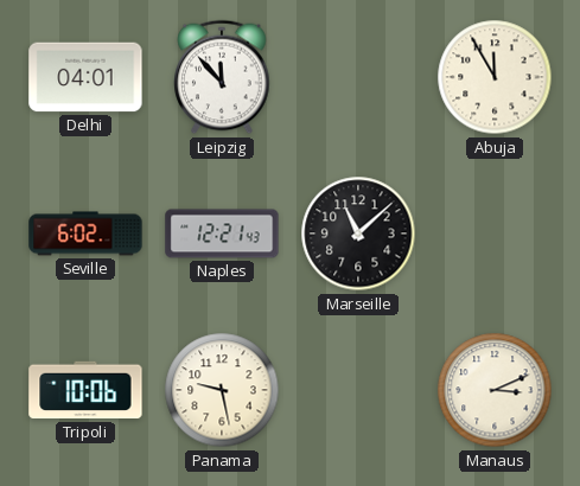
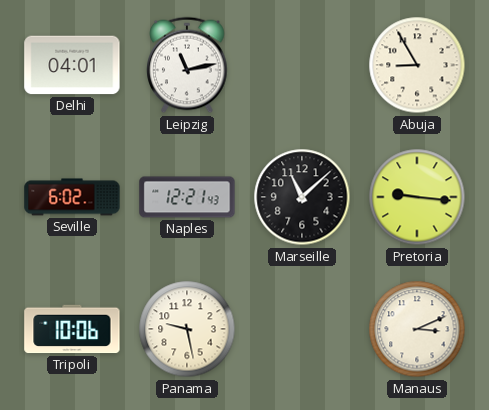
Leipzig: 11:53 -> 11:13 (187, 65)
Abuja: 11:55 -> 8:55 (417, 65)
Pretoria: none -> 9:16 (417, 197)
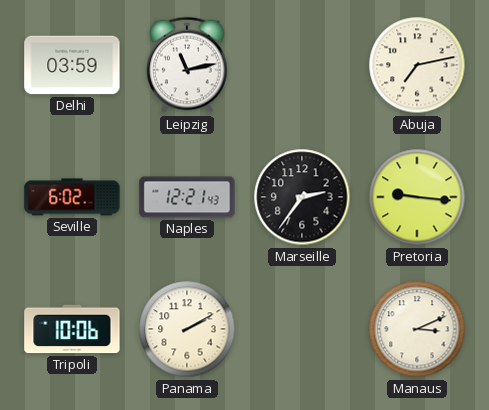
Delhi: 04:01 -> 03:59 (72, 65)
Abuja: 8:55 -> 7:13 (417, 65)
Marseille: 11:08 -> 2:36 (302, 197)
Panama: 9:28 -> 2:10 (187, 329)
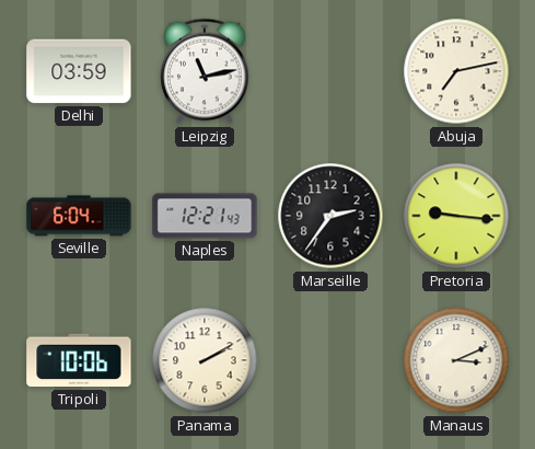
Seville: 6:02 -> 6:04 (79, 216)
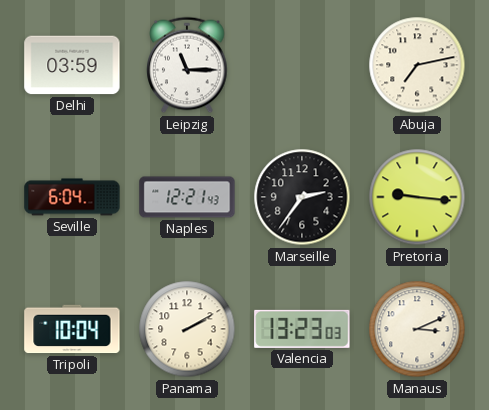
Leipzig: 11:13 -> 11:15 (187, 65)
Tripoli: 10:06 -> 10:04 (72, 329)
Valencia: none -> 13:23 (302, 329)
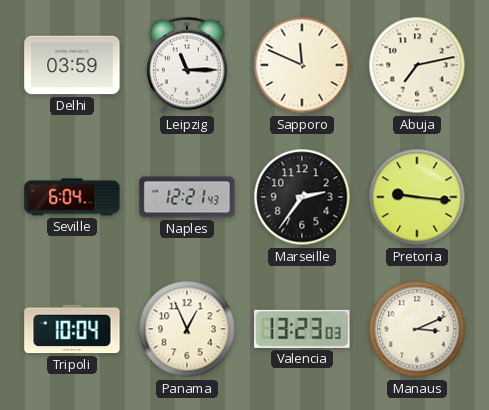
Sapporo: none -> 11:49 (302, 65)
Panama: 2:10 -> 12:56 (187, 329)
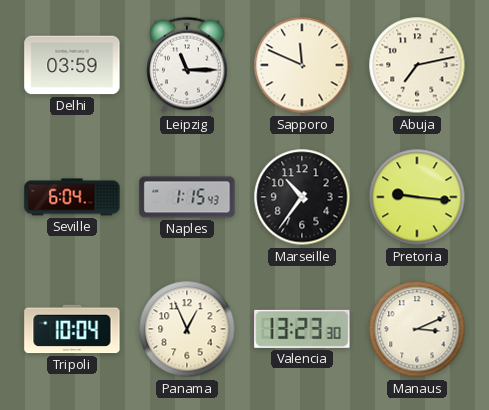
Naples: 12:21 -> 1:15 (187, 197)
Marseille: 2:36 -> 10:36 (302, 197)
Valencia: 13:23:03 -> 13:23:30 (302, 329)
